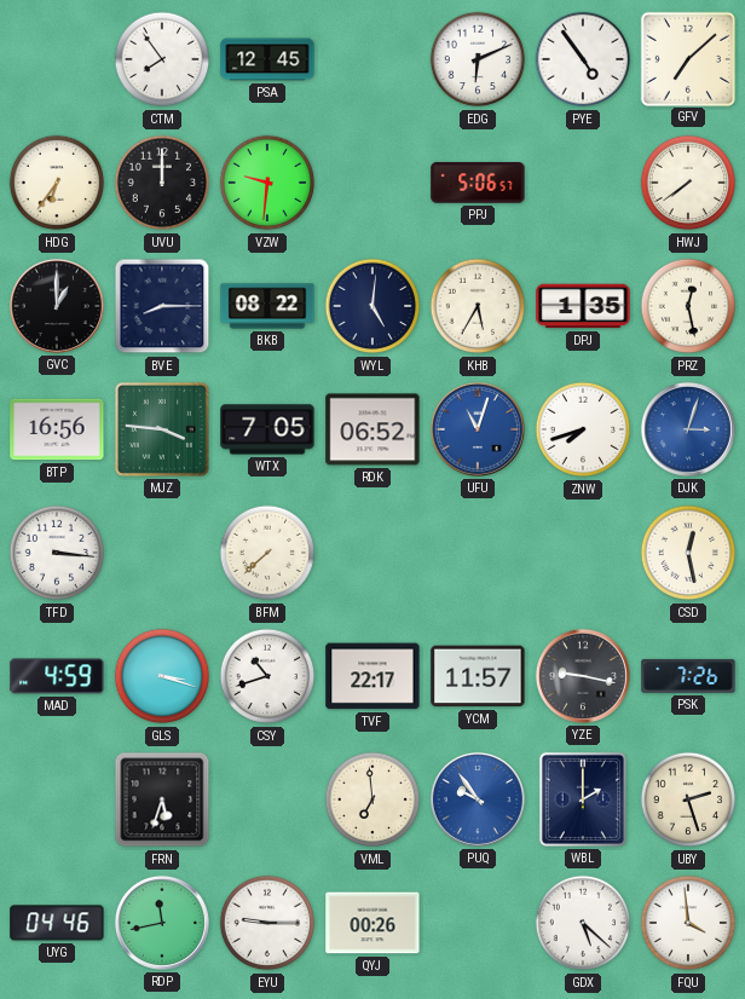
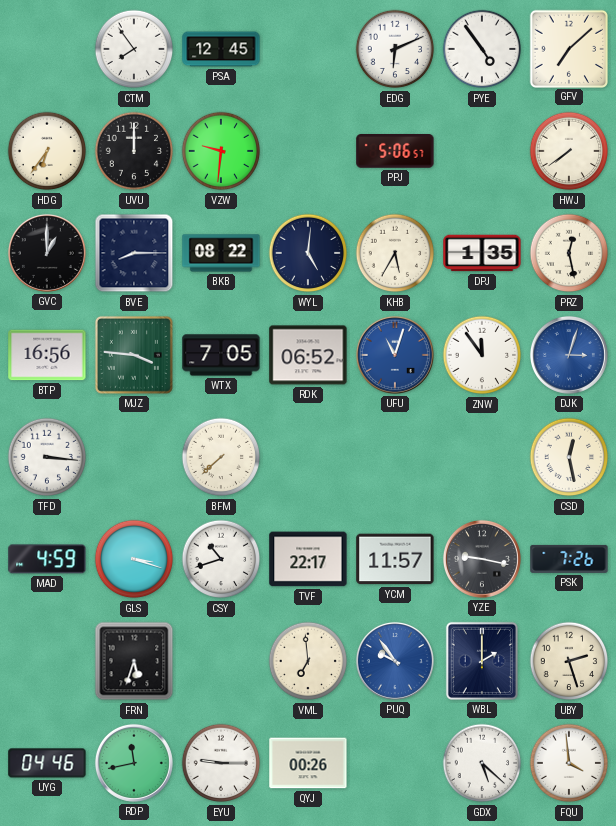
ZNW: 7:42 -> 11:54 (482, 355)
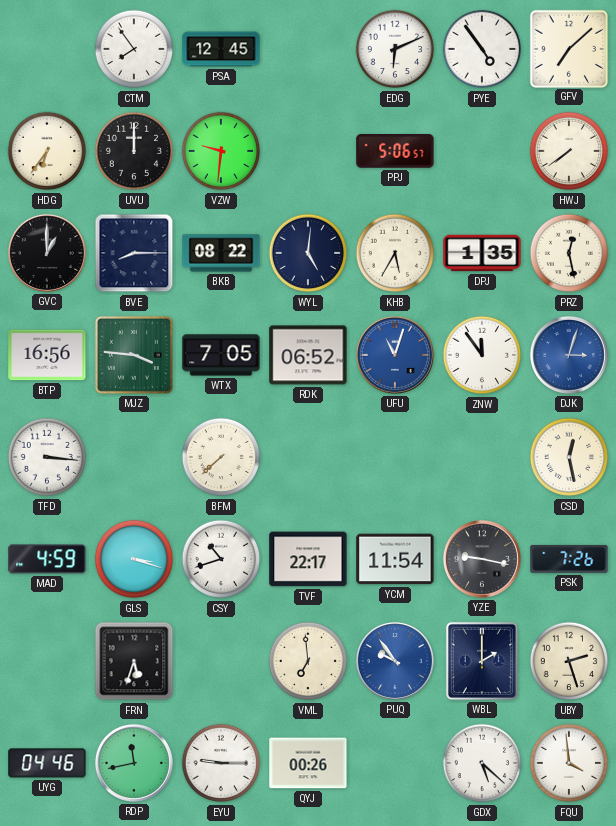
YCM: 11:57 -> 11:54 (395, 559)
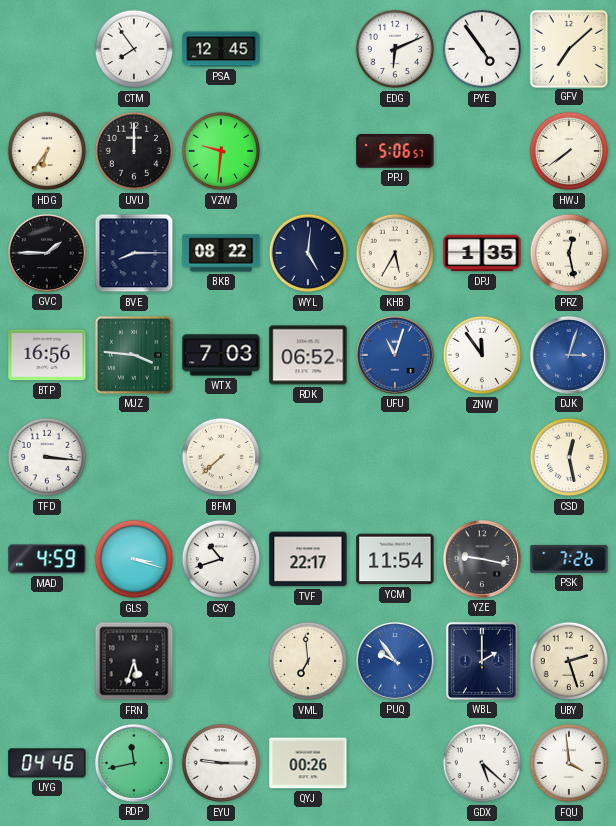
GVC: 1:00 -> 1:45 (47, 253)
WTX: 7:05 -> 7:03 (221, 355)
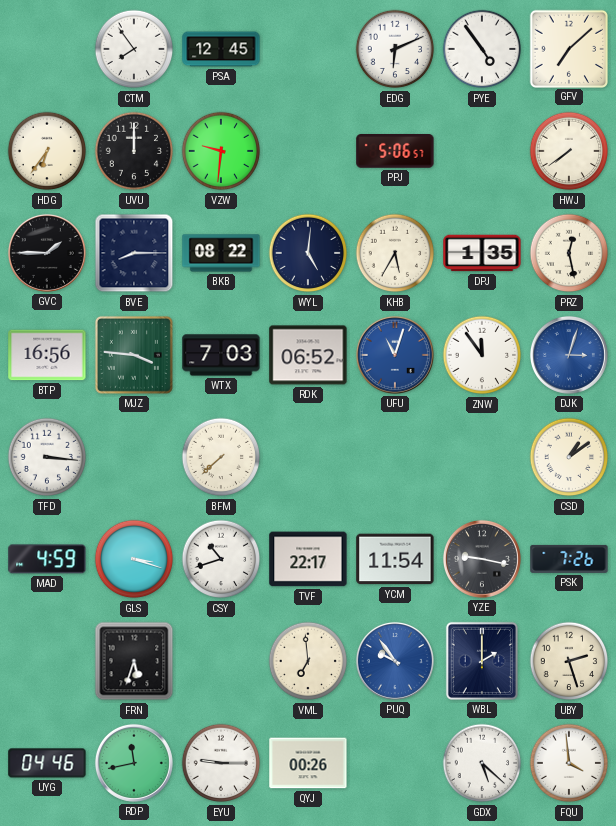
CSD: 12:28 -> 1:09 (569, 457)
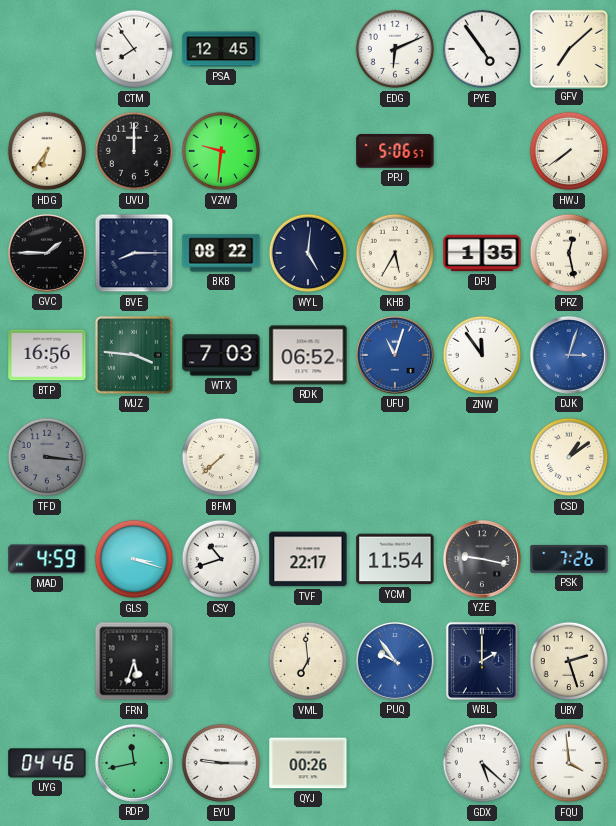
TFD dial: white -> grey (47, 457)
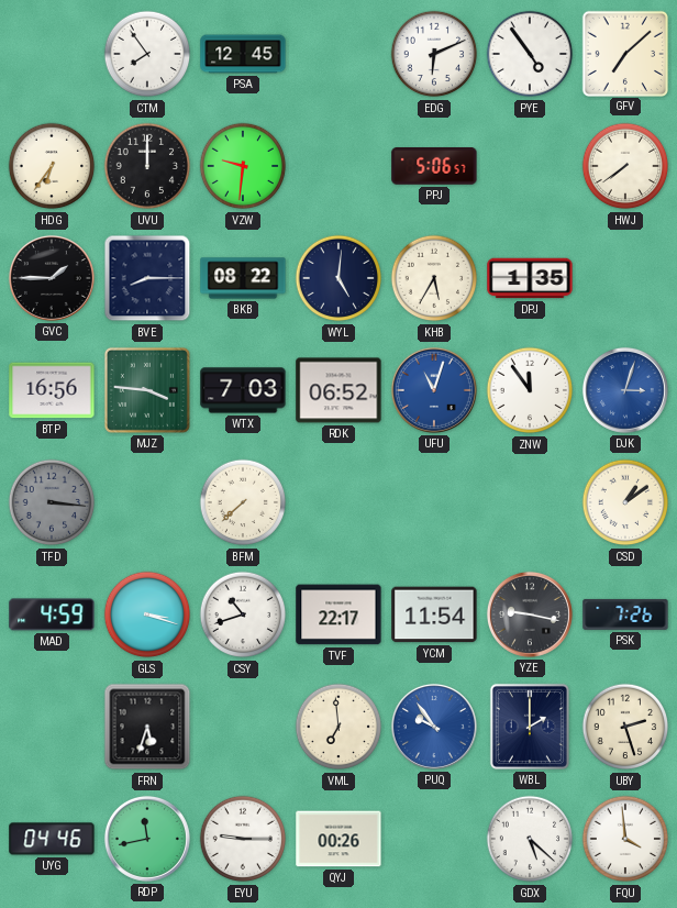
PRZ: 12:28 -> none (569, 253)
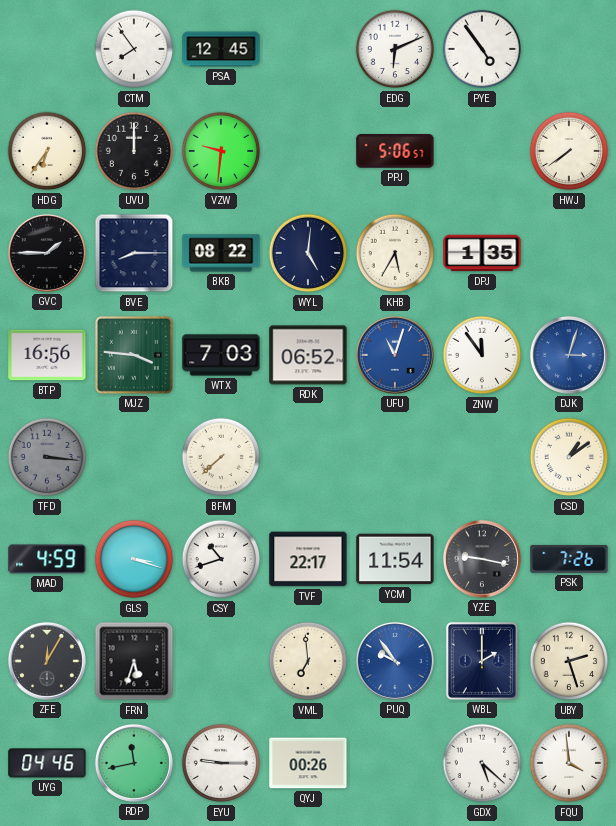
GFV: 7:08 -> none (624, 53)
ZFE: none -> 12:05 (47, 661)
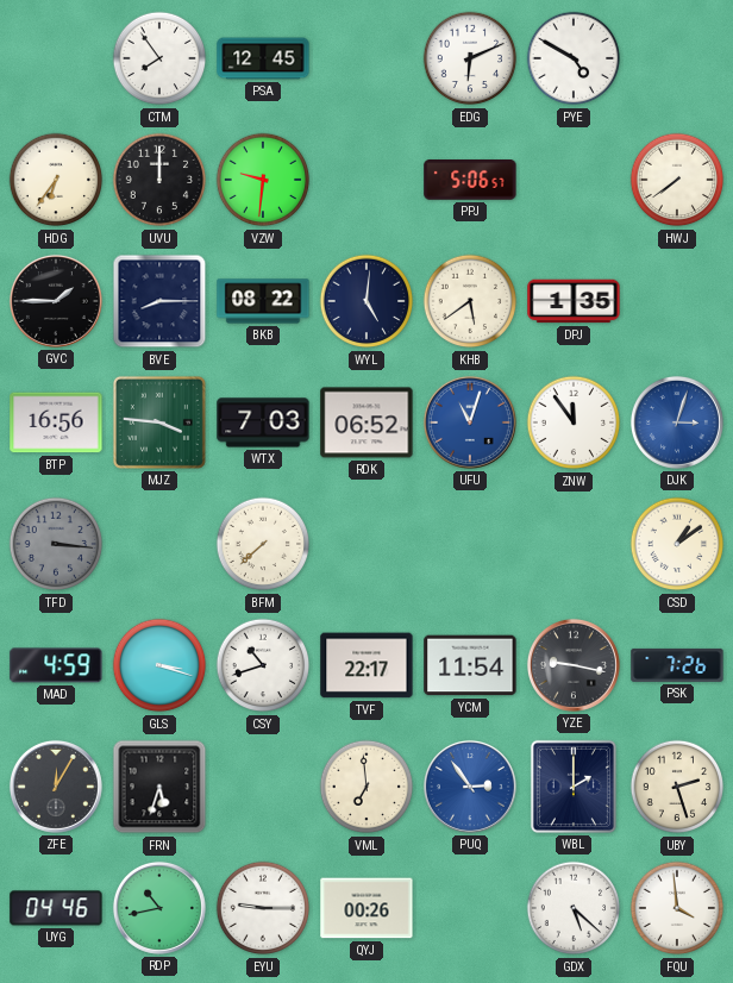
PYE: 4:54 -> 4:50 (574, 58)
KHB: 5:35 -> 5:39 (470, 301)
PUQ: 9:54 -> 2:54 (470, 787)
RDP: 11:43 -> 10:43 (159, 908)
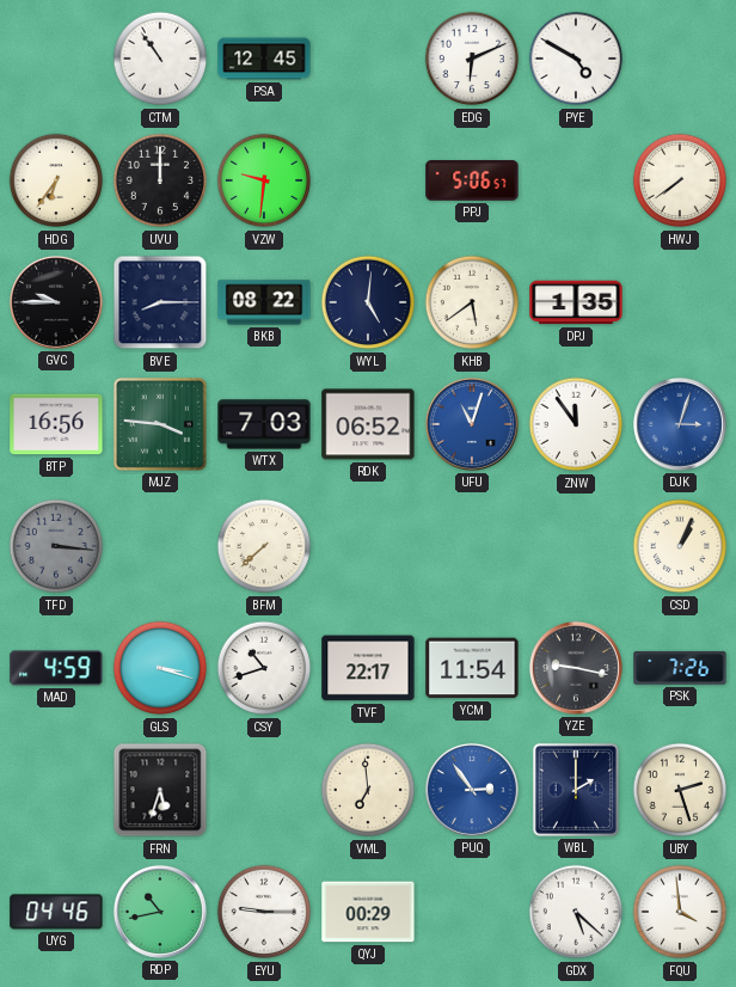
CTM: 7:54 -> 10:54 (160, 59)
GVC: 1:45 -> 9:45 (56, 302)
CSD: 1:09 -> 1:04 (680, 546)
ZFE: 12:05 -> none (56, 787)
QYJ: 00:26 -> 00:29 (368, 912)
